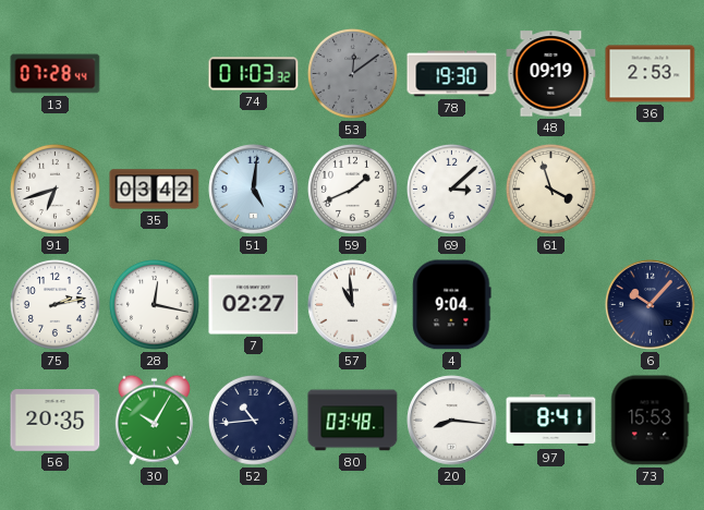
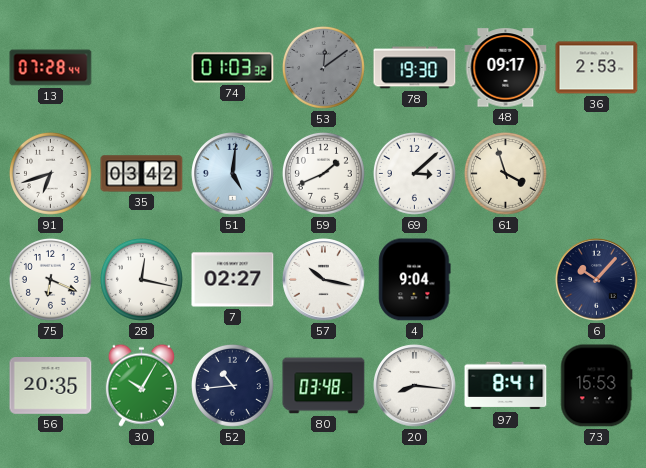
48: 09:19 -> 09:17 (506, 68)
75: 2:13 -> 6:19 (50, 279)
57: 10:59 -> 10:17 (324, 280)
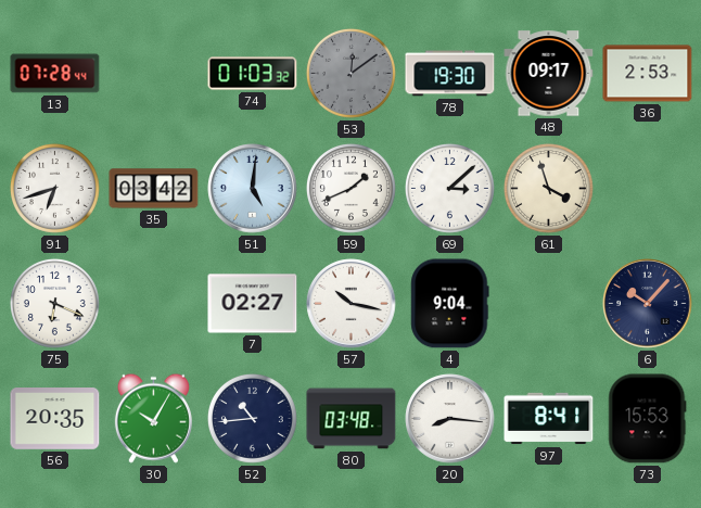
28: 12:17 -> none (141, 279)
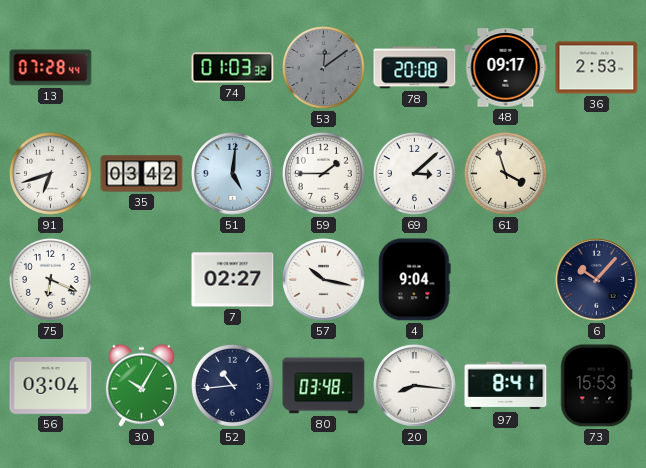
78: 19:30 -> 20:08 (415, 68)
59: 1:41 -> 1:45 (323, 173)
56: 20:35 -> 03:04 (51, 386)
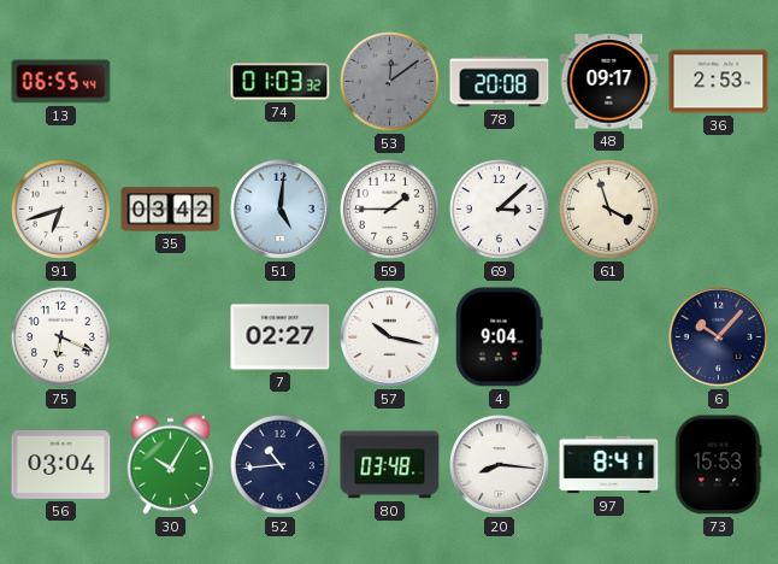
13: 07:28 -> 06:55 (61, 82)
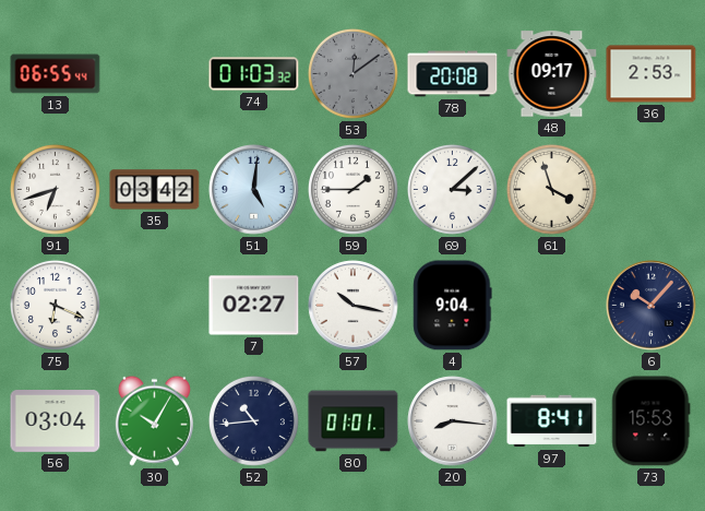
80: 03:48 -> 01:01 (354, 421)
